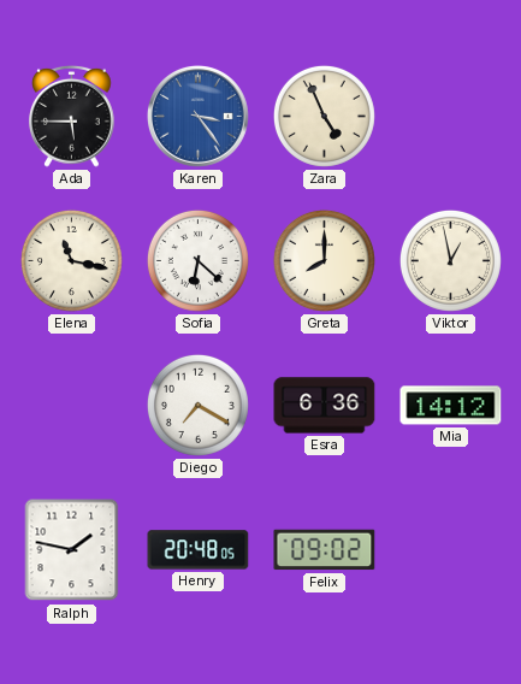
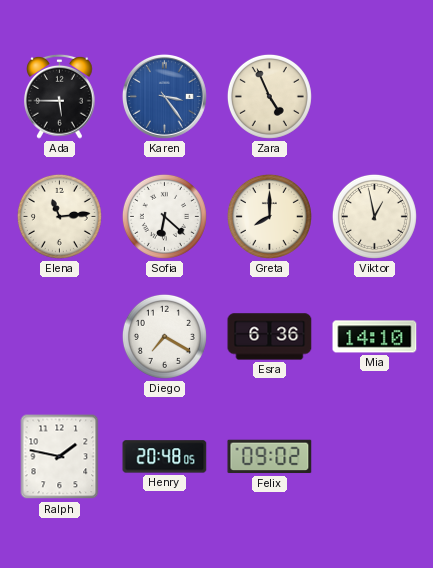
Elena: 11:17 -> 11:14 (59, 216)
Mia: 14:12 -> 14:10 (375, 337)
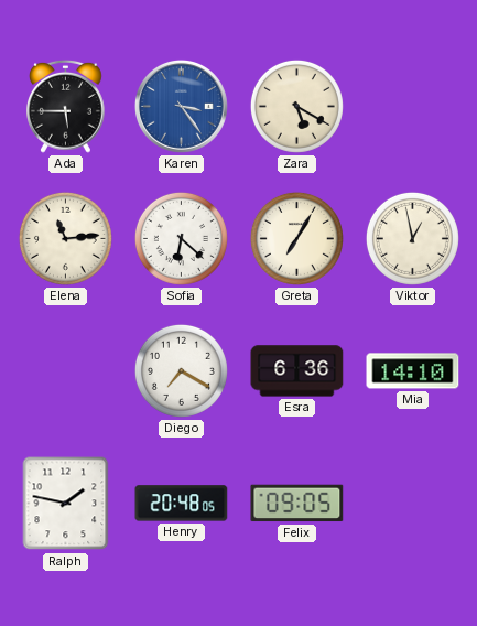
Zara: 4:56 -> 5:20 (296, 106)
Greta: 8:00 -> 7:05 (296, 238)
Felix: 09:02 -> 09:05 (297, 504)
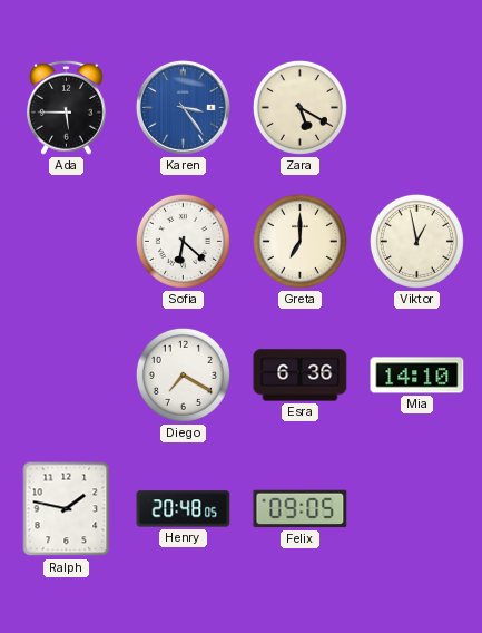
Elena: 11:14 -> none (65, 238)
Greta: 7:05 -> 7:00 (299, 241)
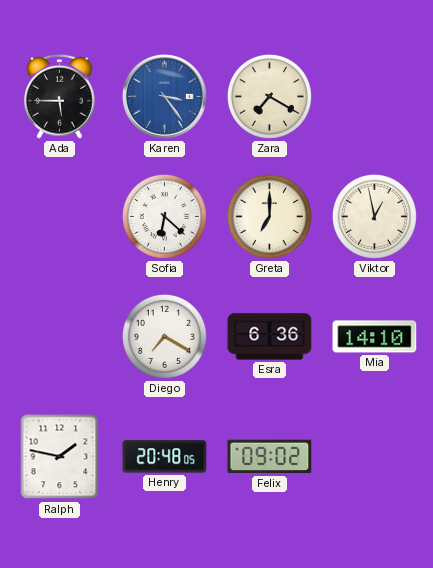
Zara: 5:20 -> 7:20 (269, 96)
Felix: 09:05 -> 09:02 (270, 457)
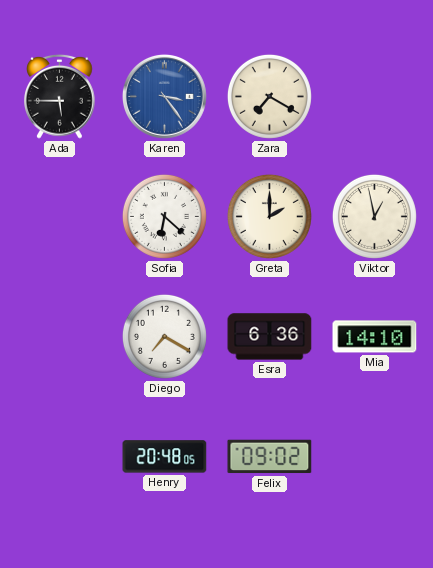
Greta: 7:00 -> 2:00 (269, 216)
Ralph: 1:47 -> none (60, 457)
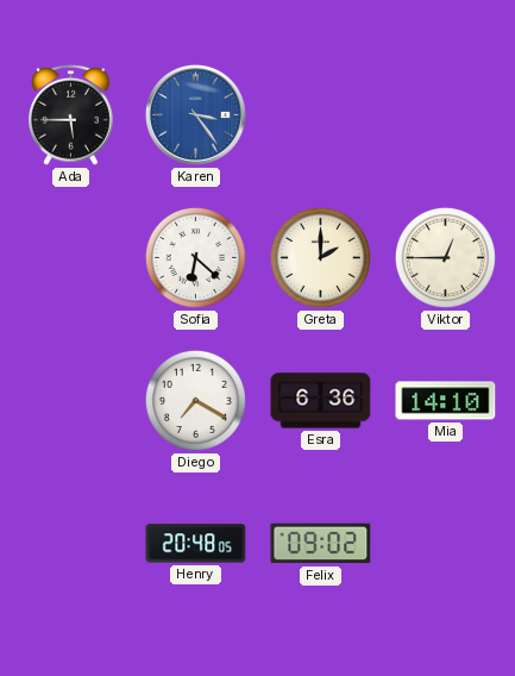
Zara: 7:20 -> none (269, 96)
Viktor: 12:58 -> 12:45 (445, 257)
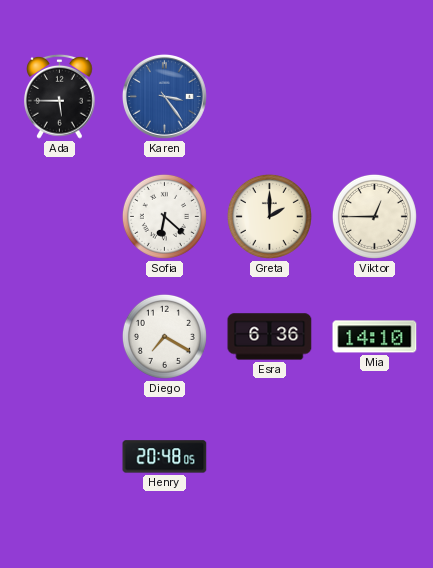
Felix: 09:02 -> none (321, 544)
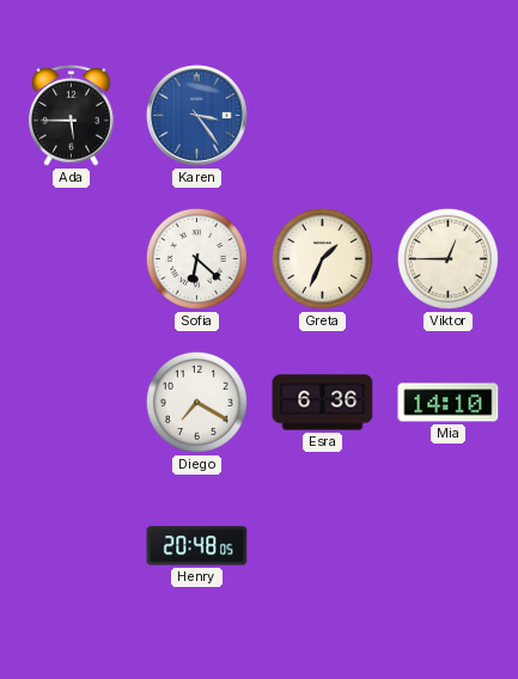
Greta: 2:00 -> 1:34 (322, 258)
